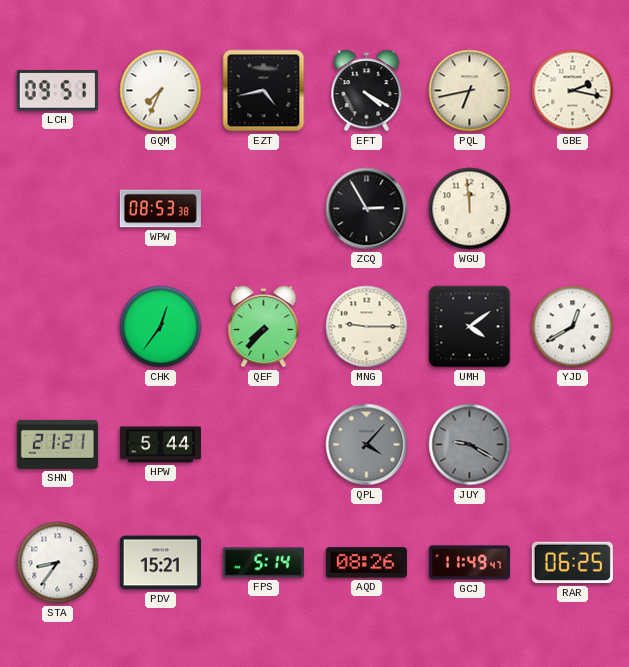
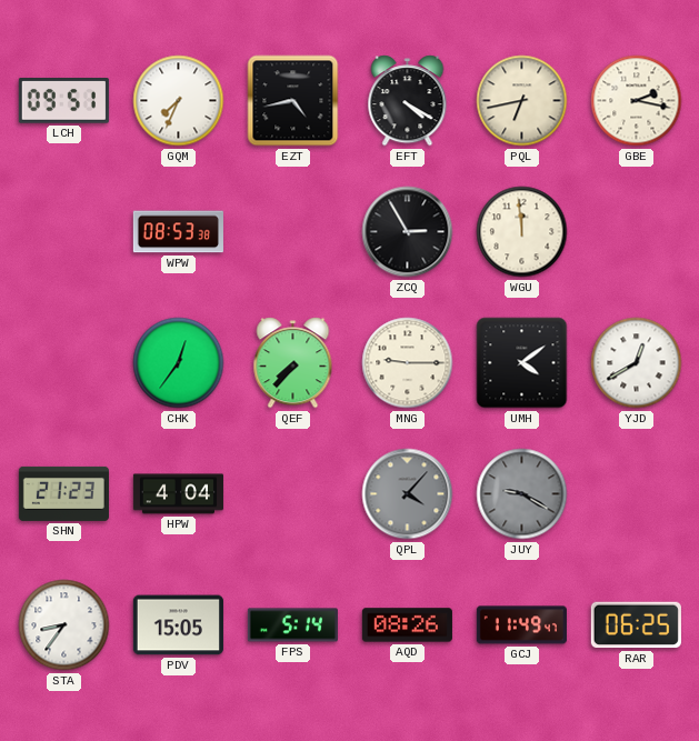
SHN: 21:21 -> 21:23 (63, 493)
HPW: 5:44 -> 4:04 (178, 494)
PDV: 15:21 -> 15:05 (178, 625)
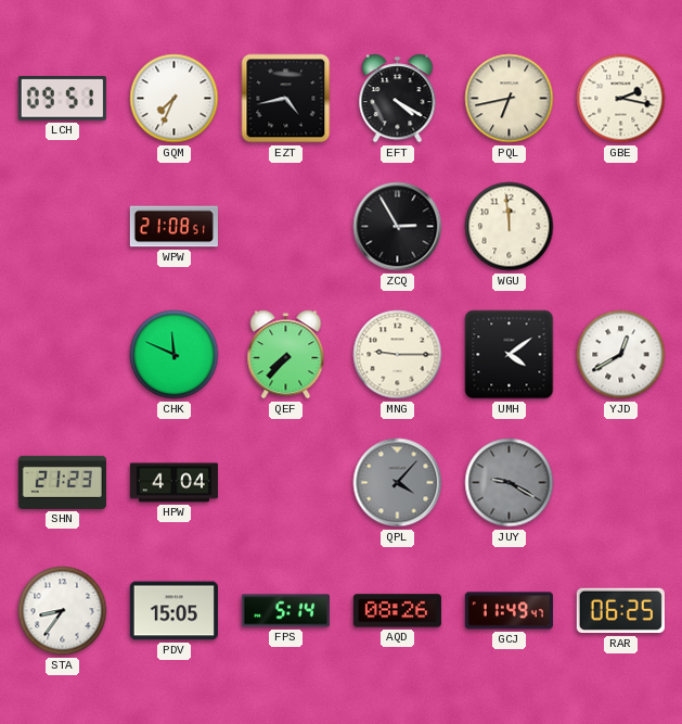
WPW: 08:53 -> 21:08 (173, 227)
CHK: 12:36 -> 11:49 (175, 355)
